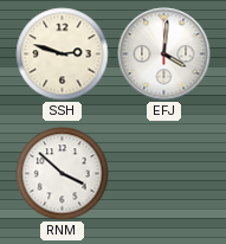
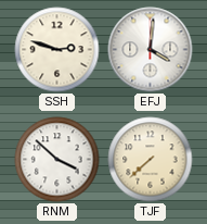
TJF: none -> 7:38 (151, 160)
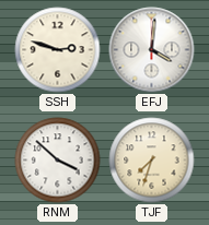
TJF: 7:38 -> 7:33 (152, 161)
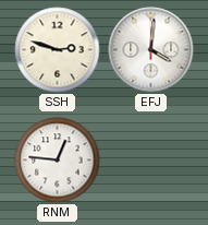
RNM: 3:52 -> 12:46 (58, 161)
TJF: 7:33 -> none (152, 161)
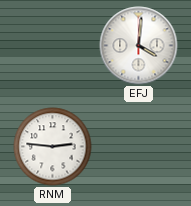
SSH: 2:48 -> none (58, 50)
RNM: 12:46 -> 2:46 (53, 147)
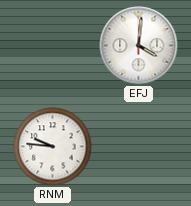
RNM: 2:46 -> 9:46 (53, 147)
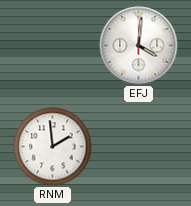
RNM: 9:46 -> 1:59 (53, 147)
